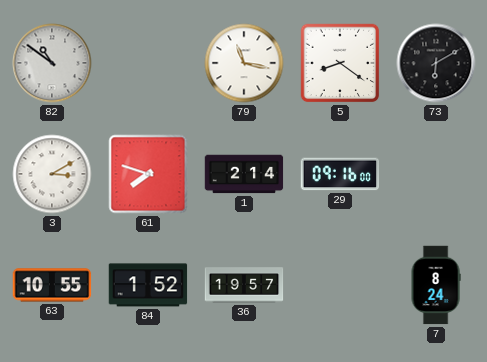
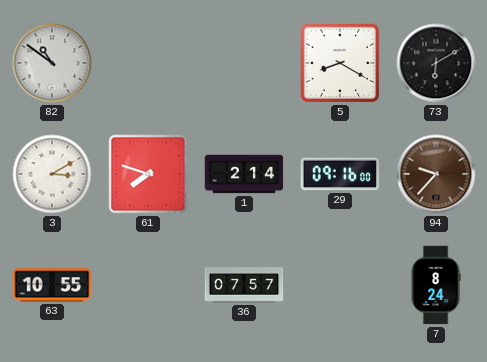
79: 11:17 -> none (244, 63)
5: 8:21 -> 8:20 (340, 63)
94: none -> 9:37 (436, 174)
84: 1:52 -> none (148, 285)
36: 19:57 -> 07:57 (244, 285)
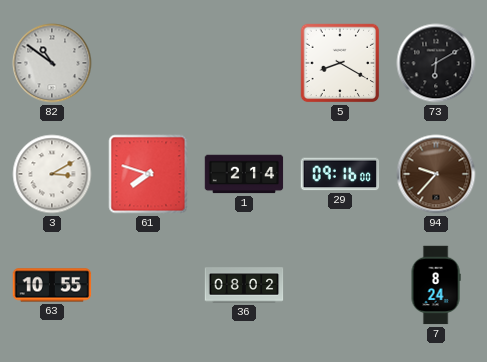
36: 07:57 -> 08:02 (244, 285)
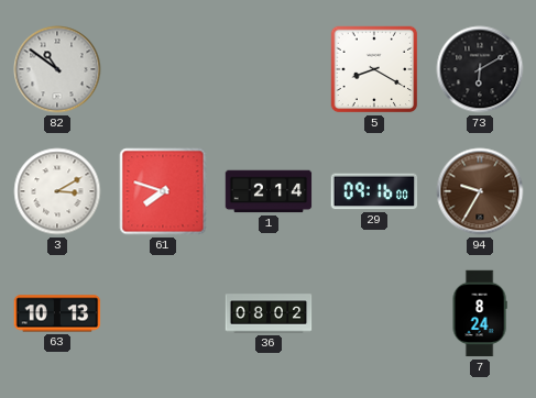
94: 9:37 -> 9:35 (480, 191)
63: 10:55 -> 10:13 (57, 313)
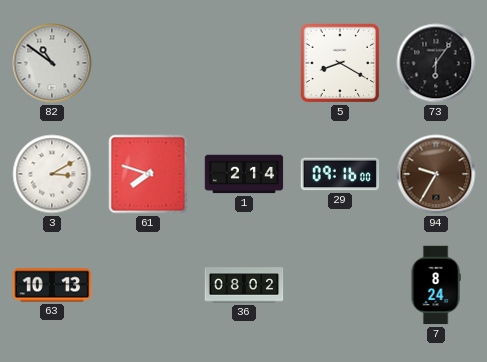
73: 6:10 -> 6:06 (436, 63)
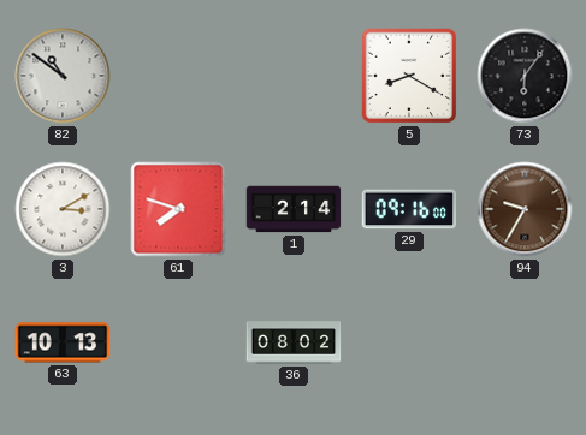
7: 8:24 -> none (436, 285)
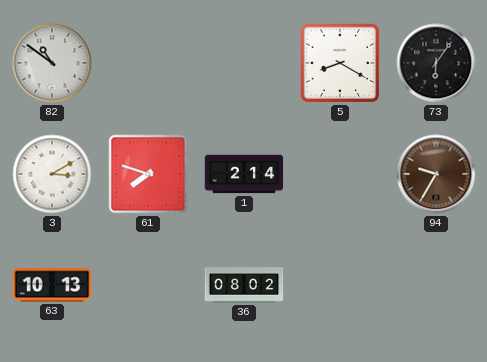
29: 09:16 -> none (409, 209)
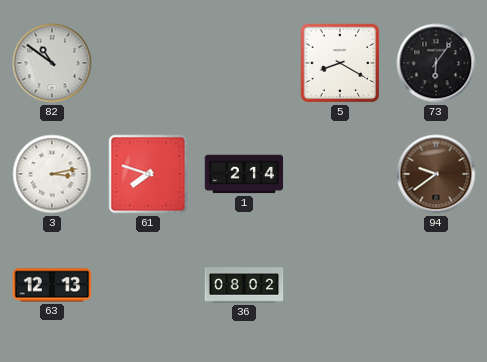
3: 3:10 -> 3:13 (52, 174)
94: 9:35 -> 9:39 (436, 174)
63: 10:13 -> 12:13 (52, 285)
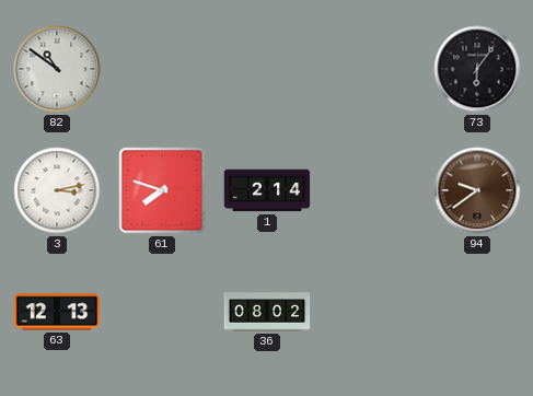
5: 8:20 -> none (340, 63)
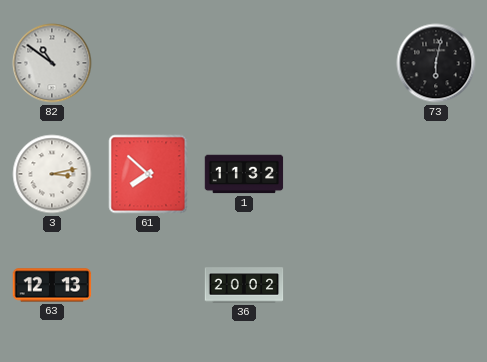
73: 6:06 -> 6:02 (436, 63)
61: 7:48 -> 7:52 (148, 174)
1: 2:14 -> 11:32 (244, 174)
94: 9:39 -> none (477, 190)
36: 08:02 -> 20:02 (244, 285)
